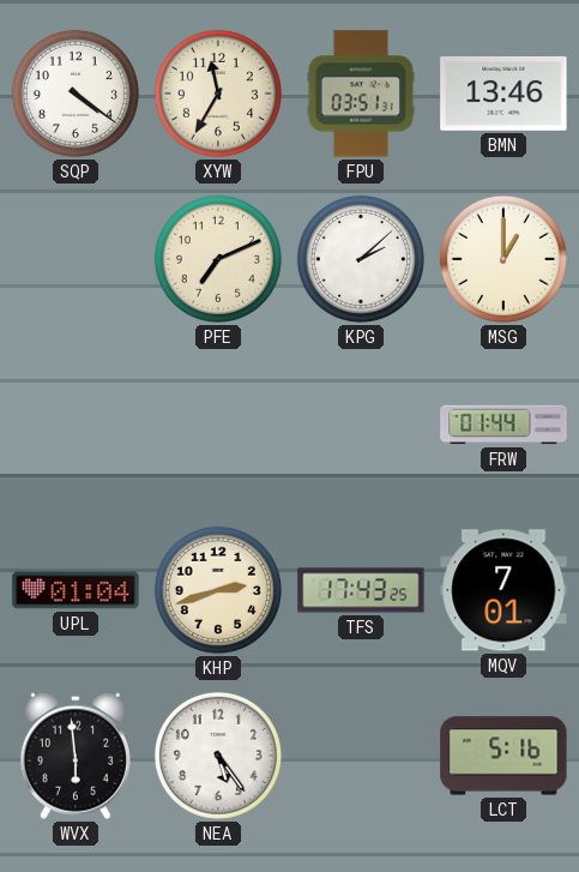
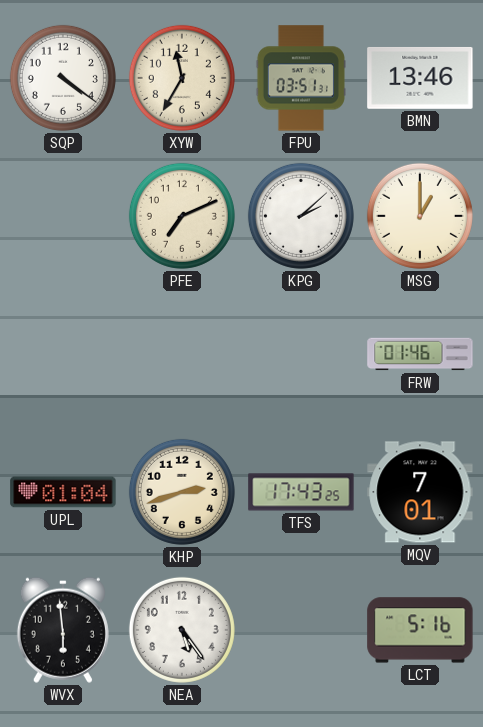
FRW: 01:44 -> 01:46 (420, 354)
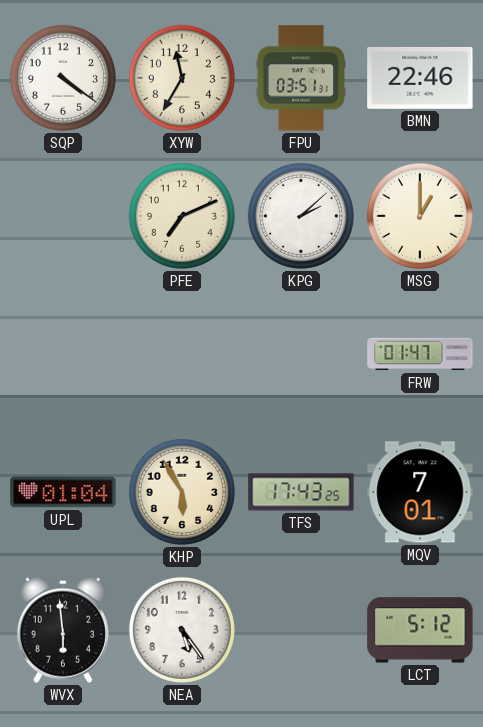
BMN: 13:46 -> 22:46 (420, 78)
FRW: 01:46 -> 01:47 (420, 354)
KHP: 2:42 -> 5:55 (182, 492)
LCT: 5:16 -> 5:12 (420, 630)
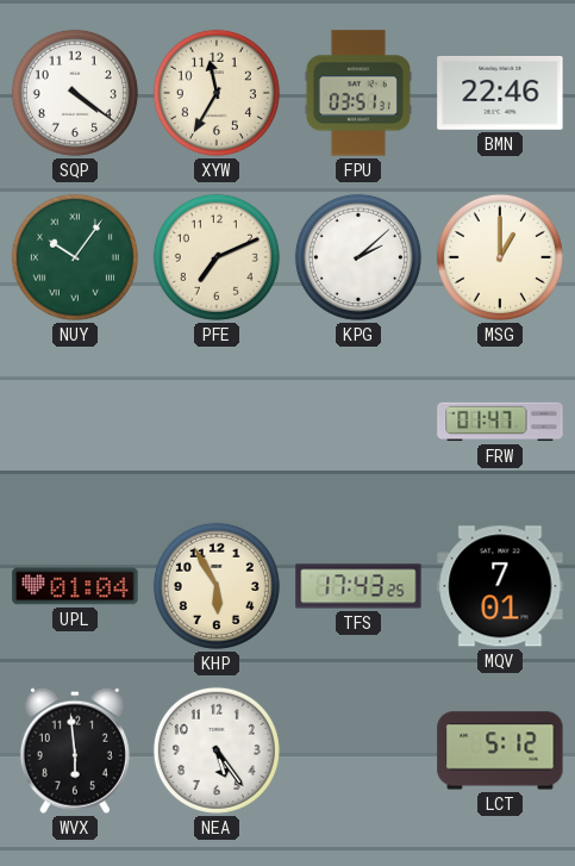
NUY: none -> 10:06 (75, 257)
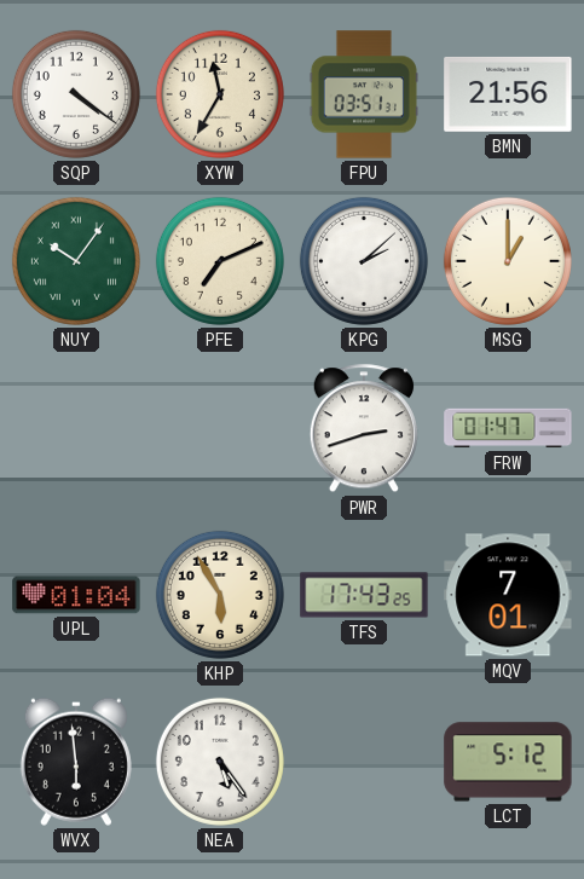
BMN: 22:46 -> 21:56 (508, 94)
PWR: none -> 2:42 (364, 429)
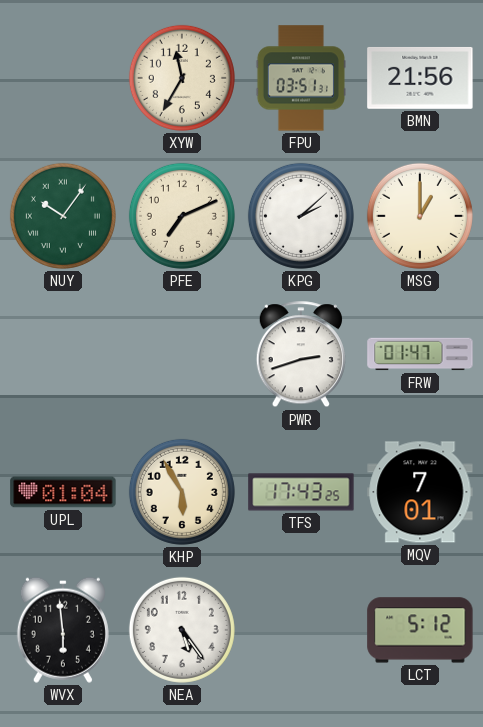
SQP: 4:21 -> none (76, 94)
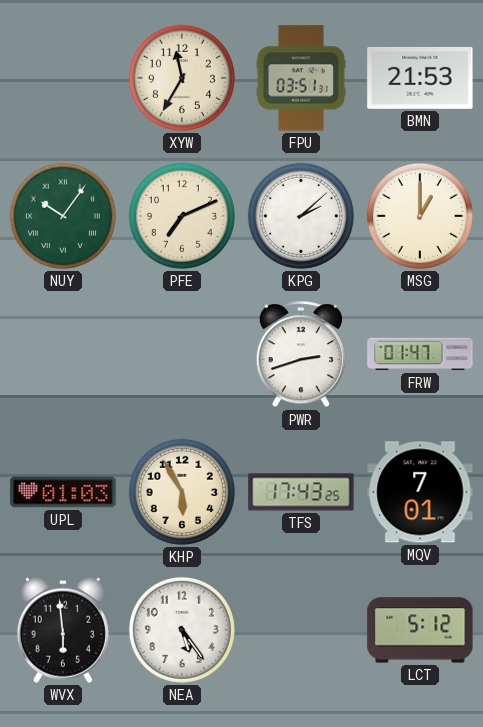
BMN: 21:56 -> 21:53 (420, 78)
UPL: 01:04 -> 01:03 (63, 492)
